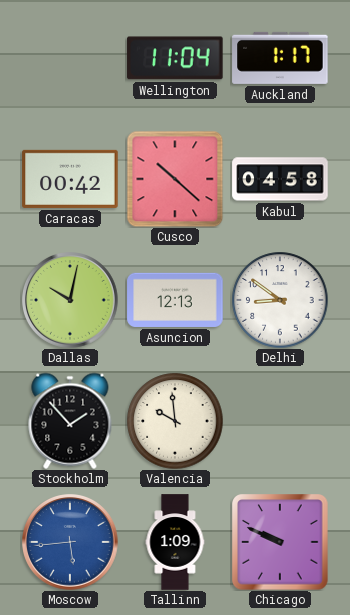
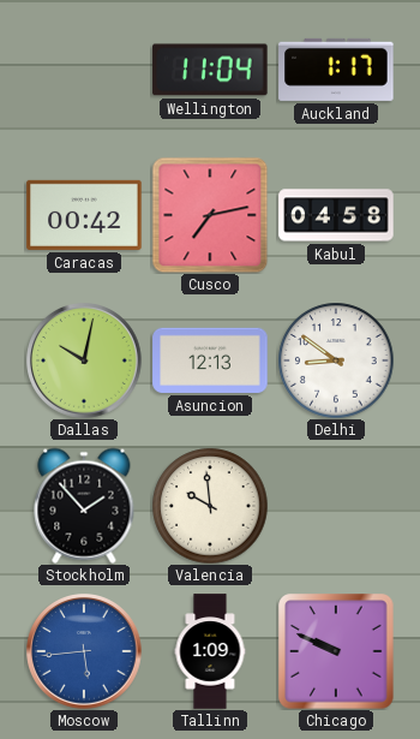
Cusco: 10:22 -> 7:13 (210, 215)
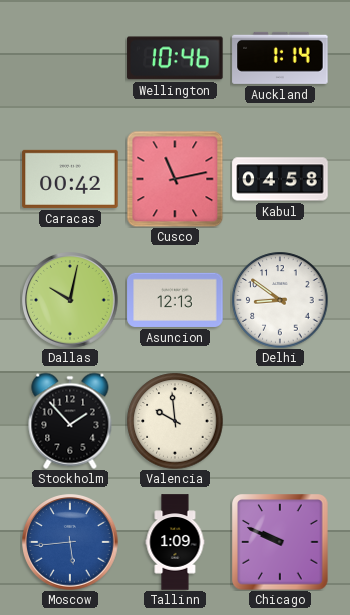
Wellington: 11:04 -> 10:46 (175, 58)
Auckland: 1:17 -> 1:14 (280, 58)
Cusco: 7:13 -> 11:13 (175, 179)
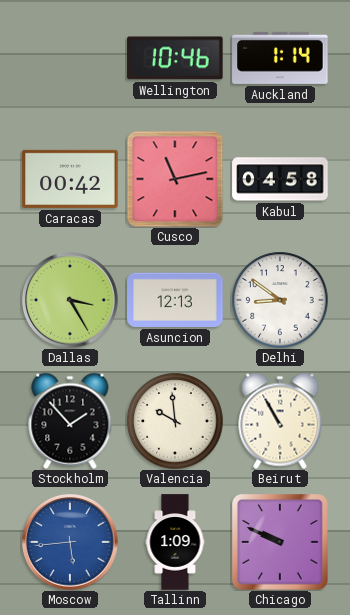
Dallas: 10:02 -> 3:25 (70, 300)
Beirut: none -> 10:55 (280, 421)
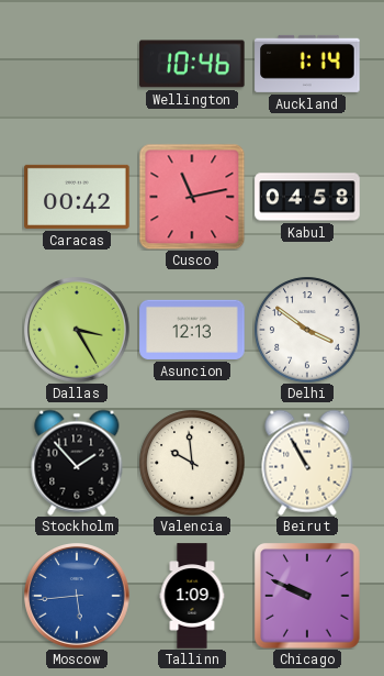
Delhi: 8:51 -> 3:51 (307, 330)
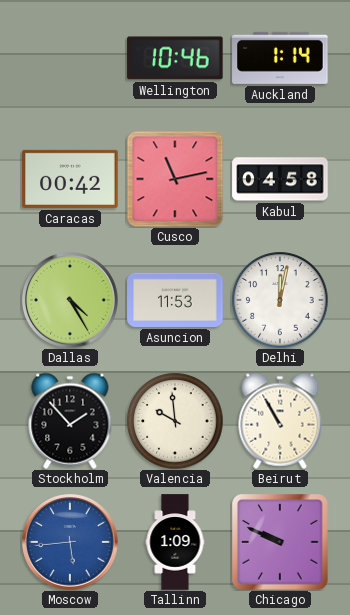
Dallas: 3:25 -> 4:25 (70, 300)
Asuncion: 12:13 -> 11:53 (175, 300)
Delhi: 3:51 -> 12:02 (280, 300)
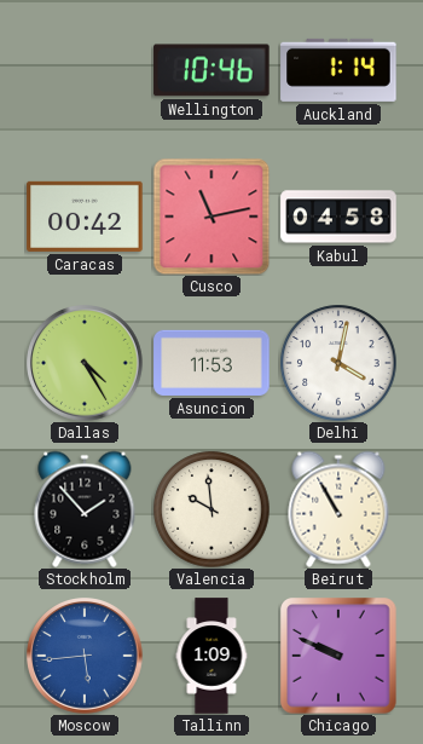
Delhi: 12:02 -> 4:02 (338, 363)
